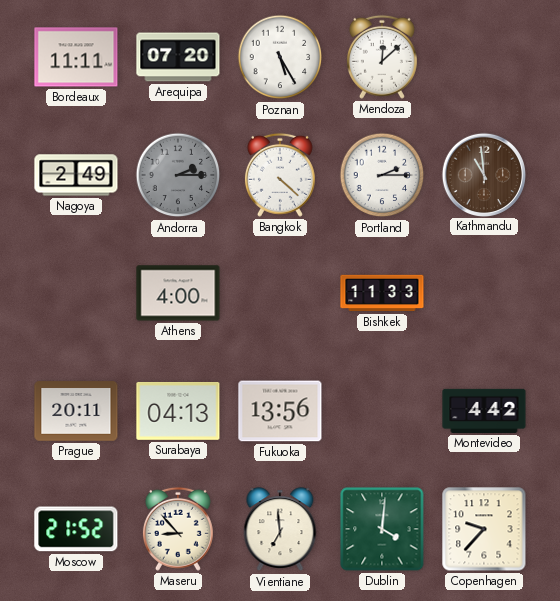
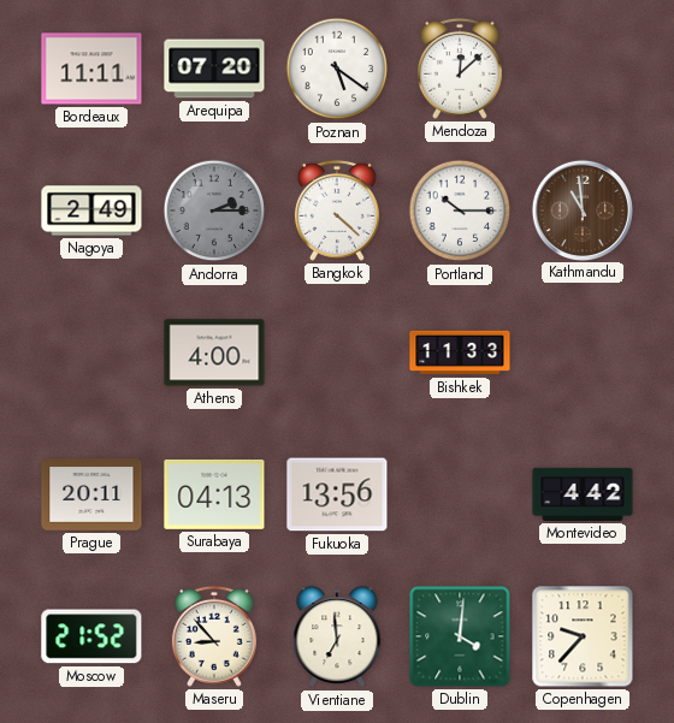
Poznan: 5:25 -> 5:21 (337, 69)
Portland: 2:15 -> 10:15 (460, 211)
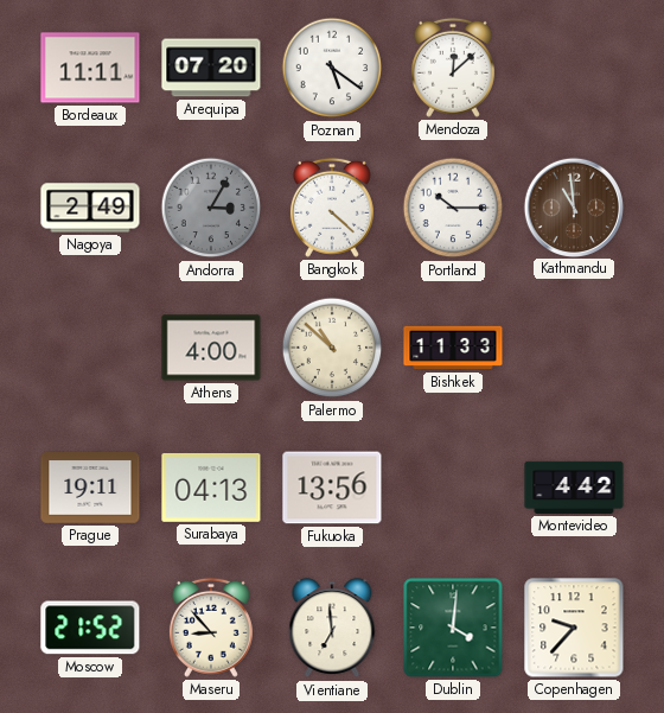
Andorra: 2:15 -> 3:05 (211, 208)
Palermo: none -> 10:52 (332, 348)
Prague: 20:11 -> 19:11 (90, 488)
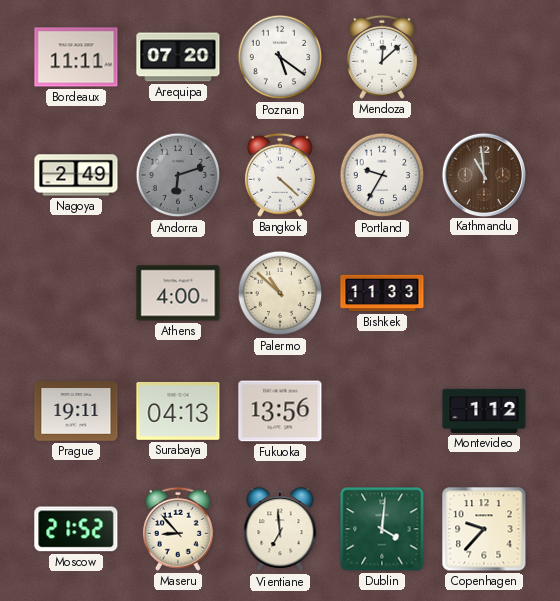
Andorra: 3:05 -> 6:12 (178, 175)
Portland: 10:15 -> 9:35 (382, 175)
Montevideo: 4:42 -> 1:12 (484, 411)
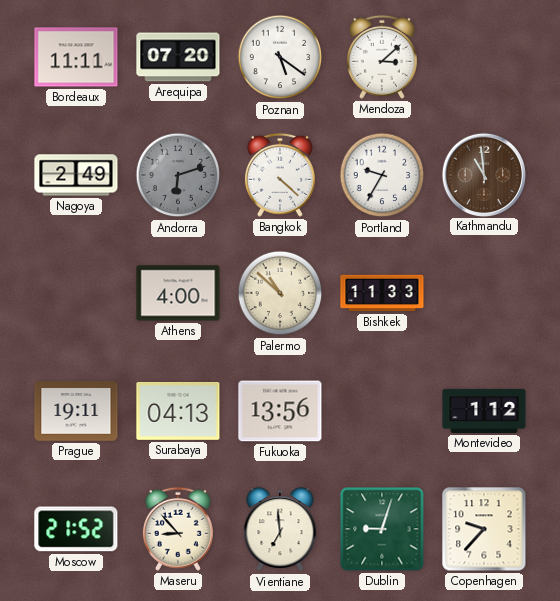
Mendoza: 12:08 -> 3:08 (382, 57)
Dublin: 4:01 -> 9:03 (382, 529)
